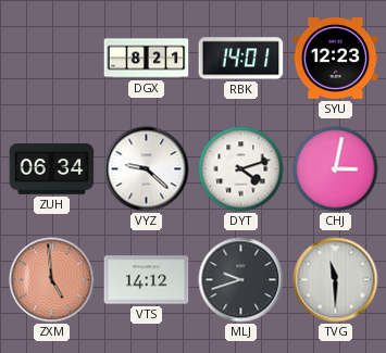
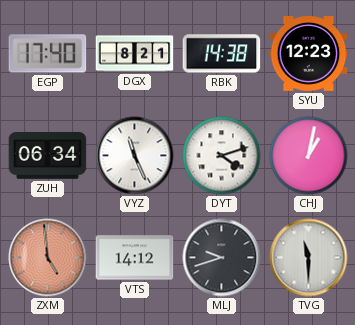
EGP: none -> 17:40 (48, 54)
RBK: 14:01 -> 14:38 (222, 54)
VYZ: 9:22 -> 11:26 (135, 156)
CHJ: 3:02 -> 1:02 (309, 156)
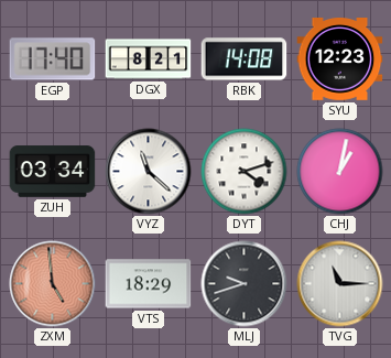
RBK: 14:38 -> 14:08 (245, 59)
ZUH: 06:34 -> 03:34 (53, 172)
VYZ: 11:26 -> 11:22 (149, 172)
VTS: 14:12 -> 18:29 (149, 284)
TVG: 11:30 -> 11:15 (340, 284)
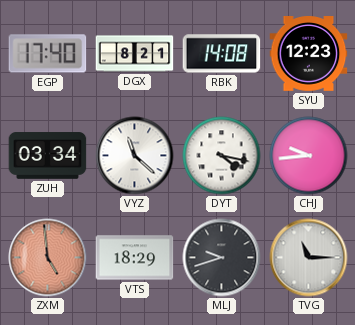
DYT: 4:12 -> 4:17 (222, 156)
CHJ: 1:02 -> 9:44 (309, 156)
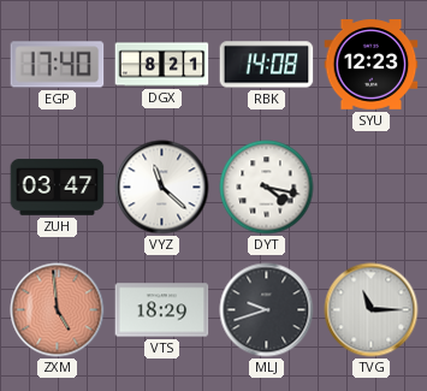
ZUH: 03:34 -> 03:47 (58, 188)
CHJ: 9:44 -> none (309, 156)
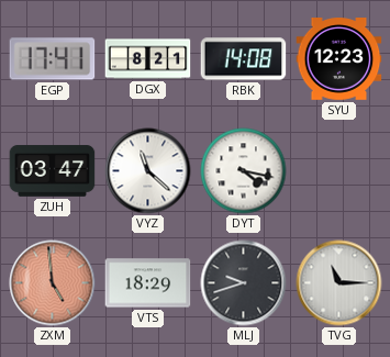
EGP: 17:40 -> 17:41 (53, 59)
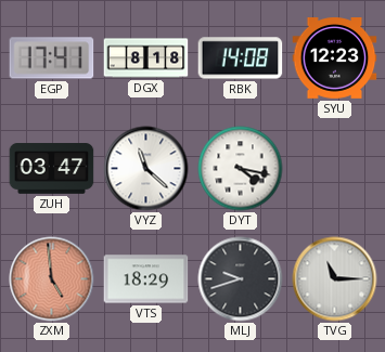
DGX: 8:21 -> 8:18 (146, 58)
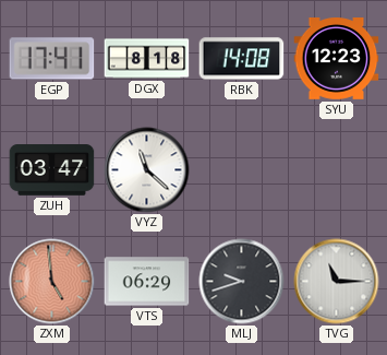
DYT: 4:17 -> none (241, 169)
VTS: 18:29 -> 06:29 (147, 282)
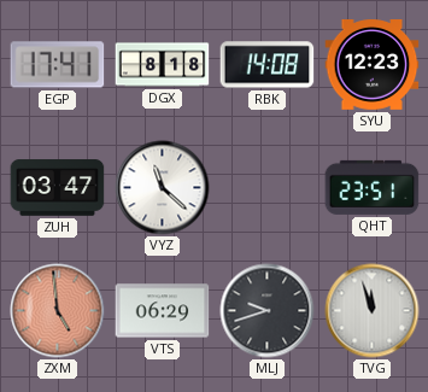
QHT: none -> 23:51 (373, 187)
TVG: 11:15 -> 11:57 (373, 311)
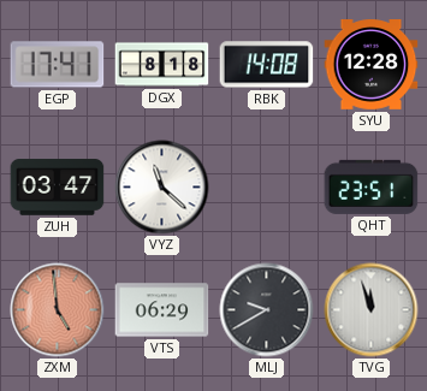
SYU: 12:23 -> 12:28 (372, 65)
MLJ: 9:42 -> 9:40 (267, 310)
